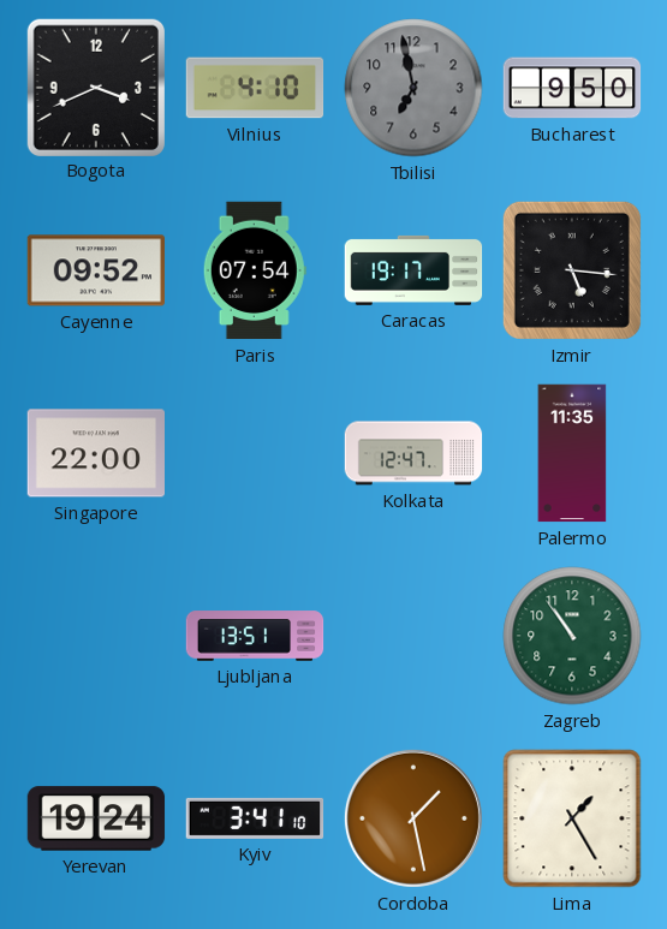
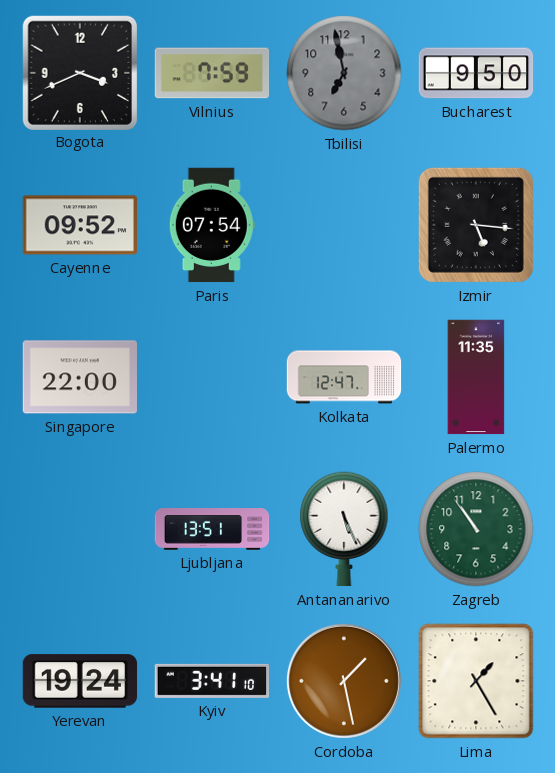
Vilnius: 4:10 -> 7:59 (212, 73)
Caracas: 19:17 -> none (413, 270)
Antananarivo: none -> 5:26 (344, 529)
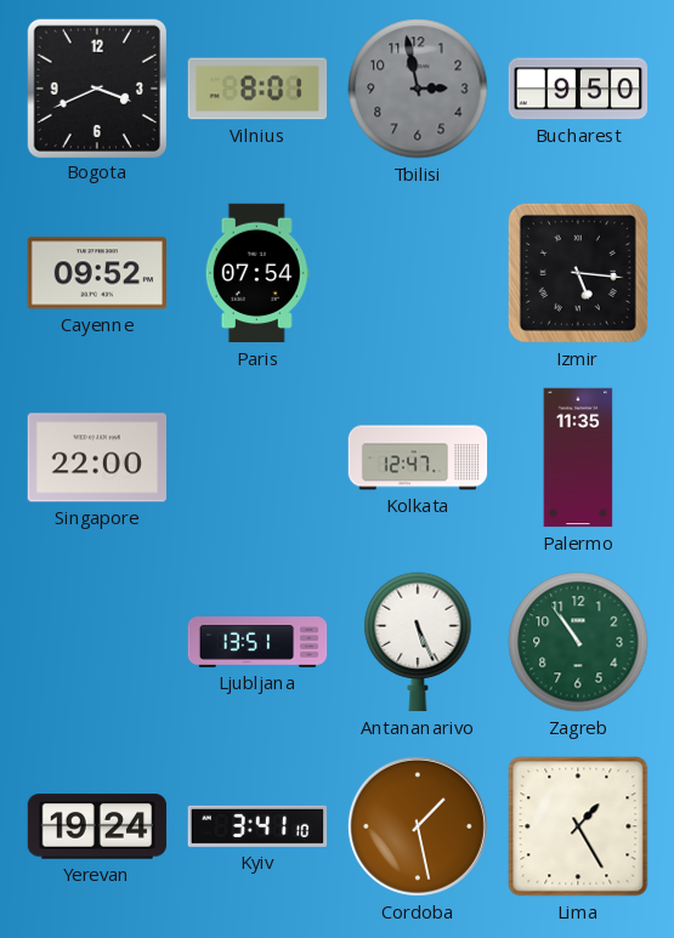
Vilnius: 7:59 -> 8:01 (257, 89)
Tbilisi: 6:58 -> 2:58 (418, 89)
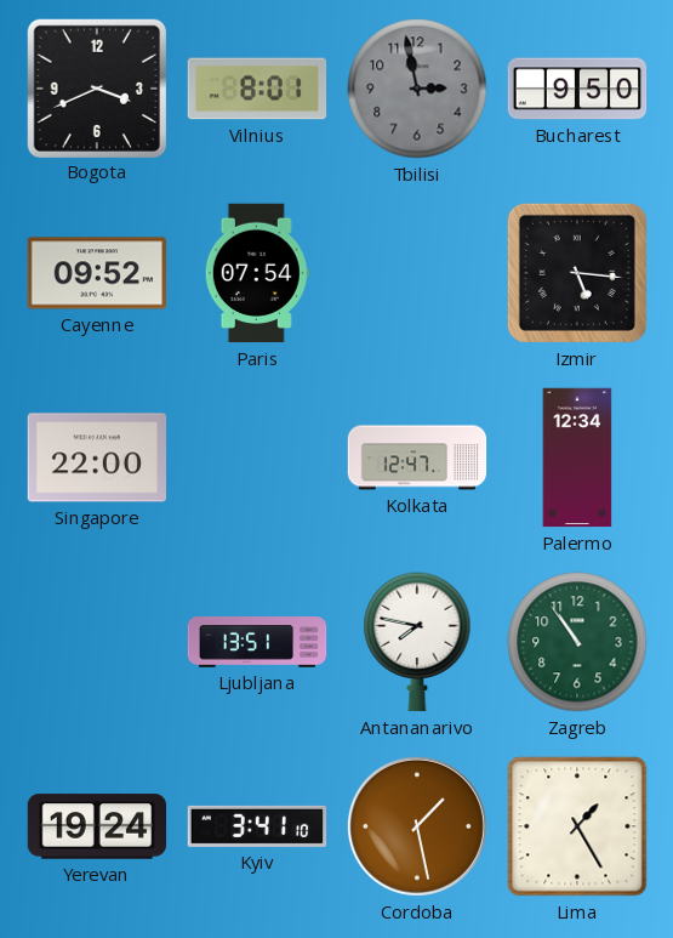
Palermo: 11:35 -> 12:34 (577, 457)
Antananarivo: 5:26 -> 7:47 (417, 642)
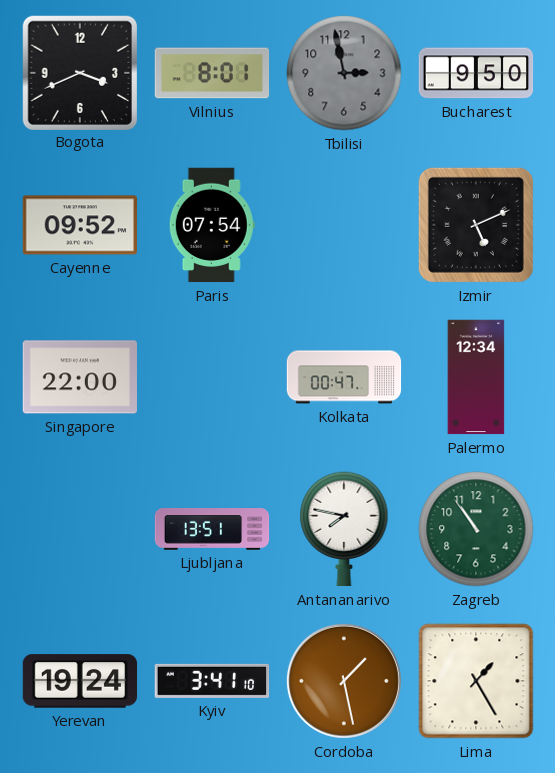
Izmir: 5:16 -> 5:11 (476, 225)
Kolkata: 12:47 -> 00:47 (344, 377)
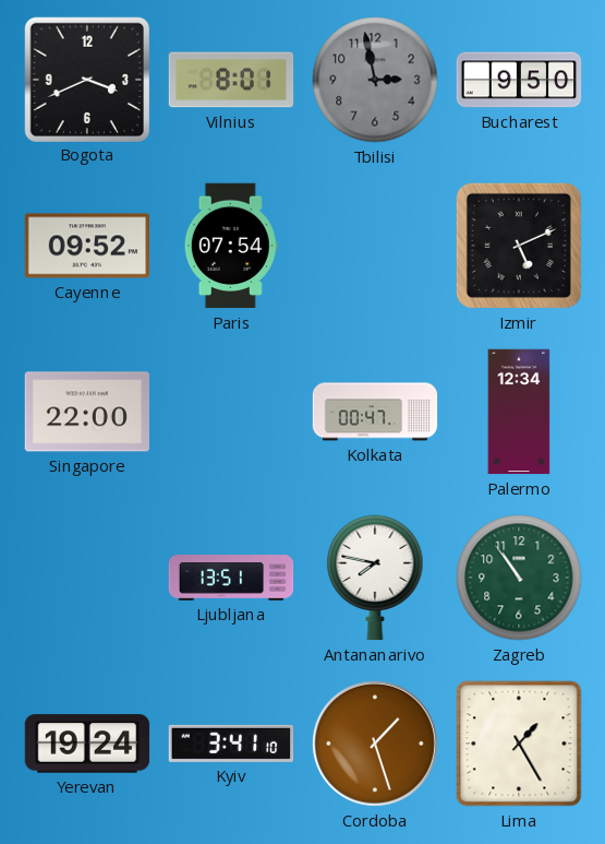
Cordoba: 1:28 -> 1:27 (375, 744)
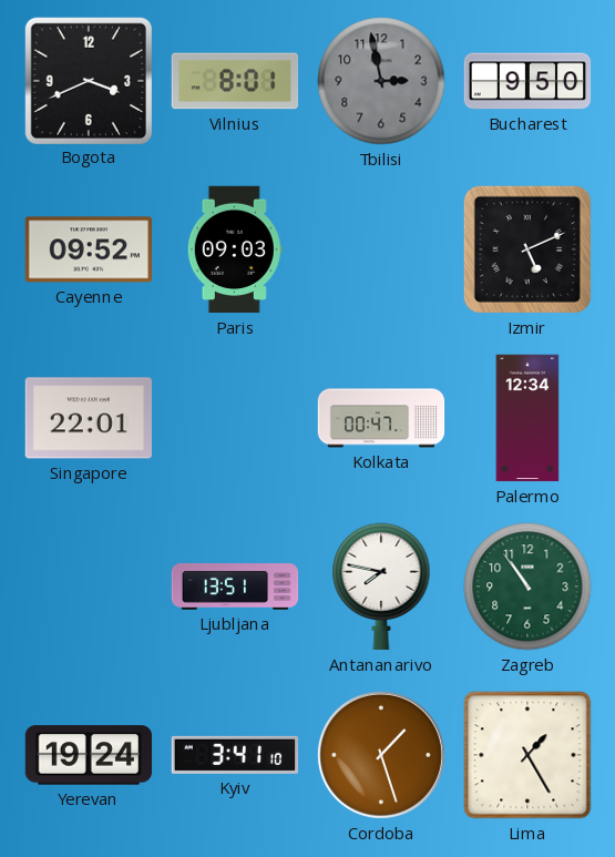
Paris: 07:54 -> 09:03 (235, 249)
Singapore: 22:00 -> 22:01 (88, 418)
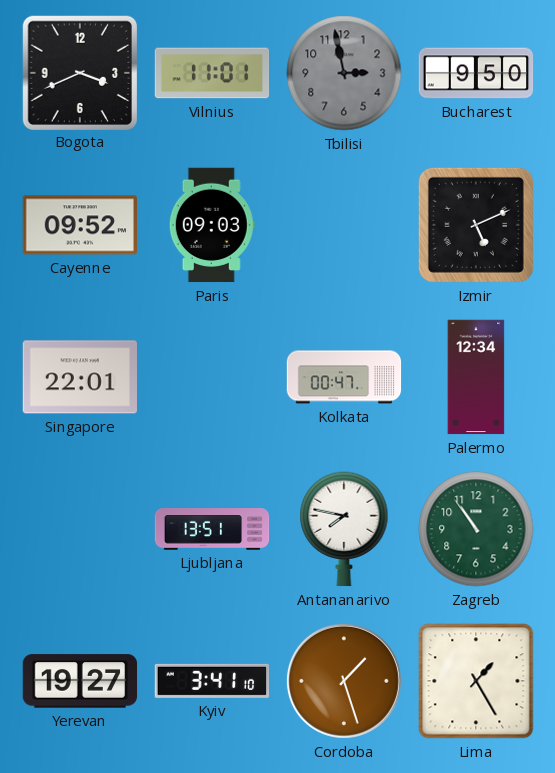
Vilnius: 8:01 -> 11:01 (212, 73)
Yerevan: 19:24 -> 19:27 (80, 681)
